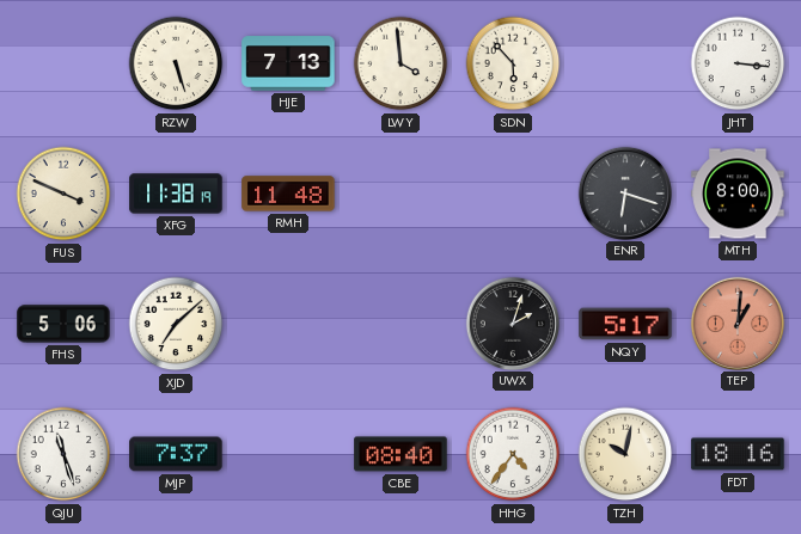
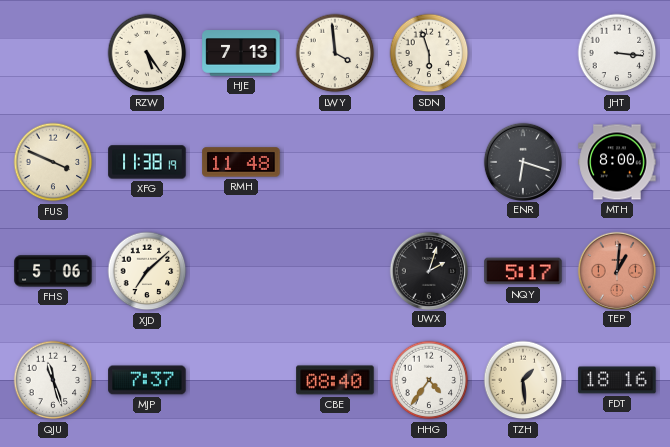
RZW: 5:27 -> 5:24 (147, 53)
SDN: 5:53 -> 5:57 (429, 53)
TZH: 10:02 -> 1:29 (523, 380)
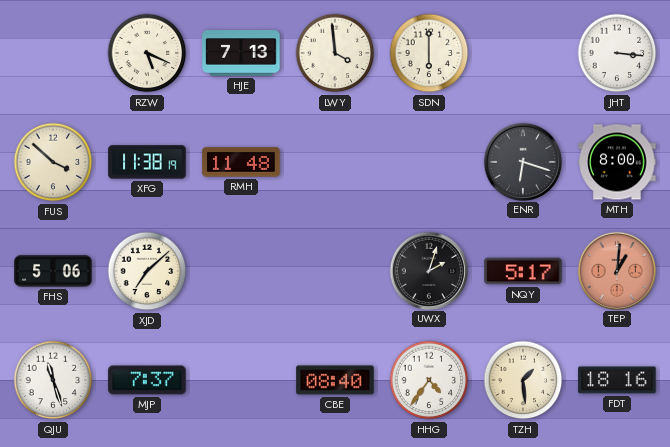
RZW: 5:24 -> 5:19 (147, 53)
SDN: 5:57 -> 6:00 (429, 53)
FUS: 3:49 -> 3:52 (53, 162)
